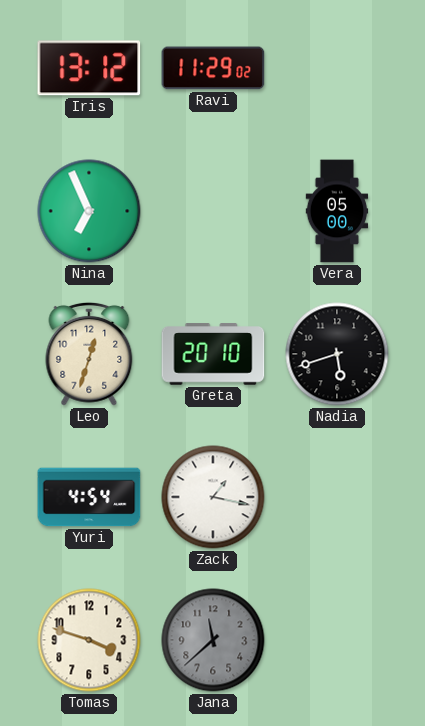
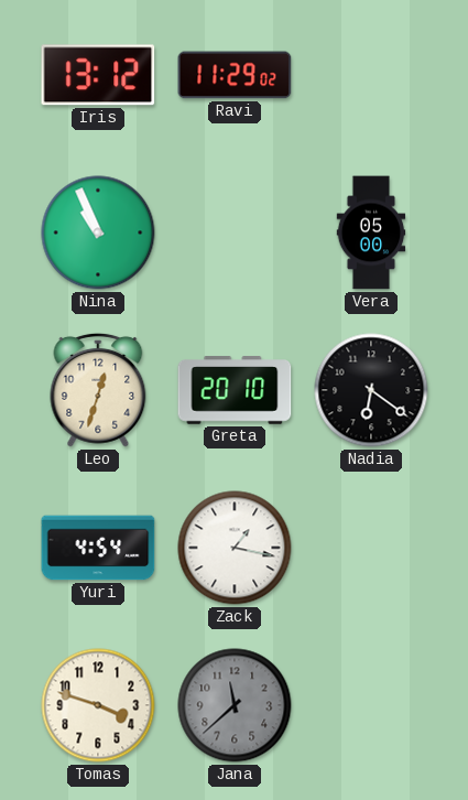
Nina: 6:56 -> 10:56 (98, 233)
Nadia: 5:42 -> 6:21 (371, 390)
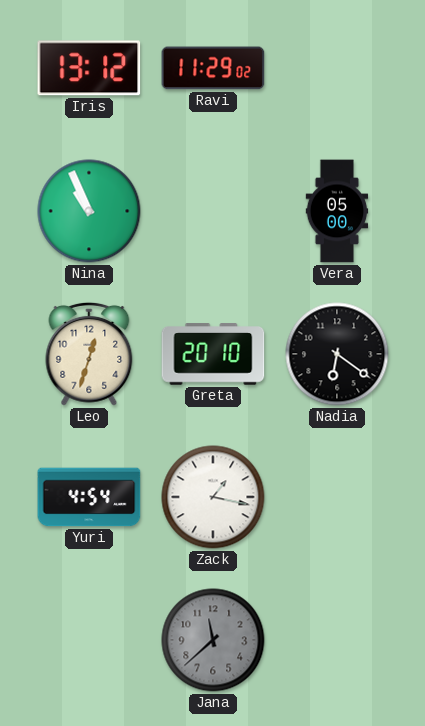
Tomas: 3:48 -> none (98, 705)
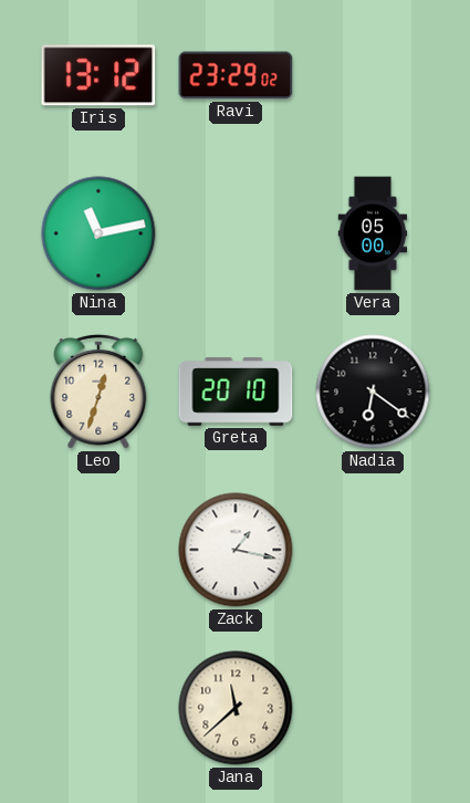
Ravi: 11:29 -> 23:29 (236, 75)
Nina: 10:56 -> 11:13 (98, 233)
Yuri: 4:54 -> none (89, 497)
Jana dial: grey -> cream (236, 708)
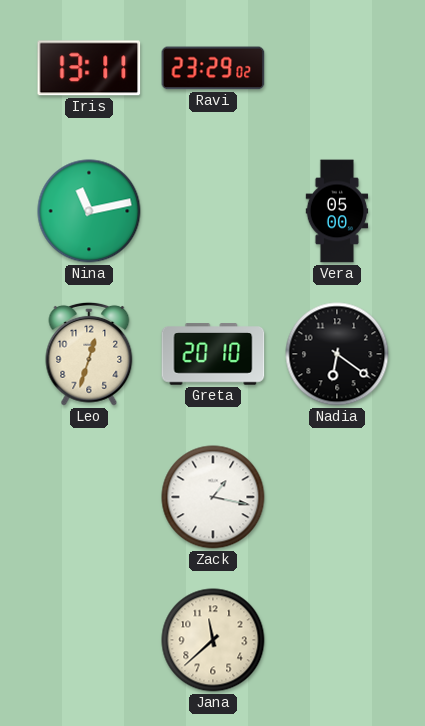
Iris: 13:12 -> 13:11 (89, 68)
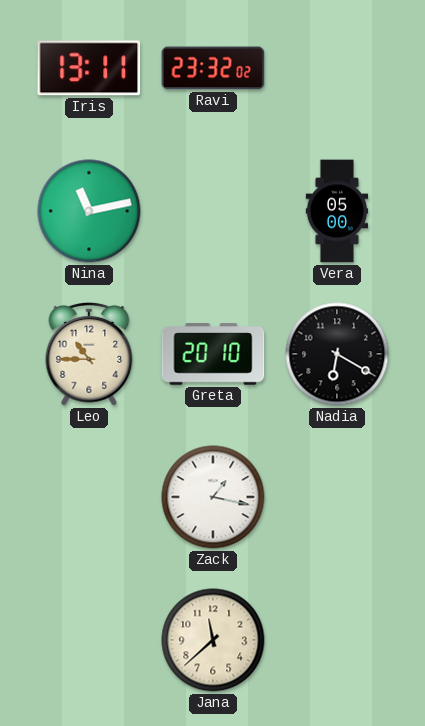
Ravi: 23:29 -> 23:32 (213, 68)
Leo: 12:33 -> 10:45 (89, 354)
Nadia: 6:21 -> 6:20 (337, 354)
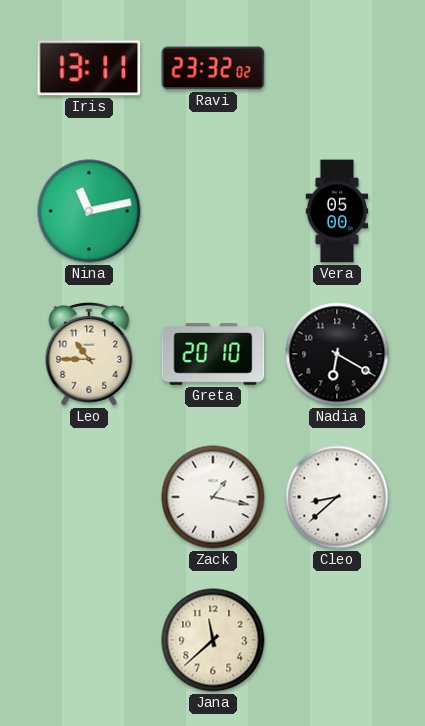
Cleo: none -> 8:38 (337, 497)
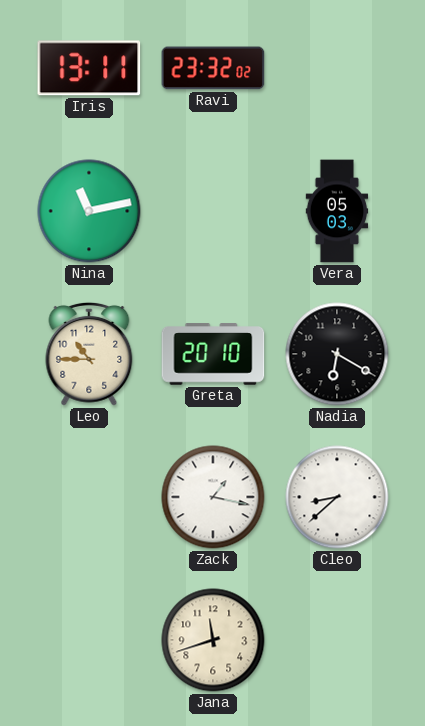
Vera: 05:00 -> 05:03 (337, 211)
Jana: 11:38 -> 11:42 (213, 640)
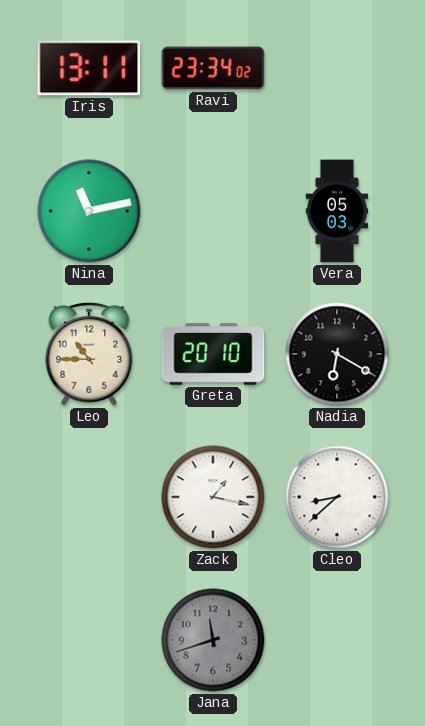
Ravi: 23:32 -> 23:34 (213, 68)
Jana dial: cream -> grey (213, 640)
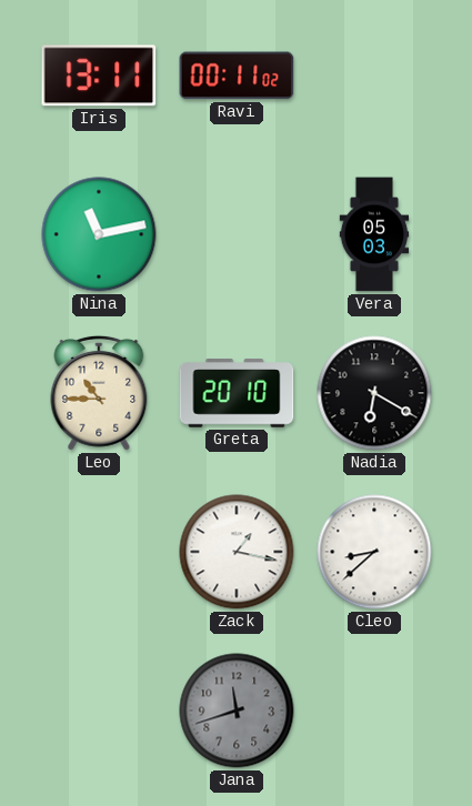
Ravi: 23:34 -> 00:11 (237, 75)
